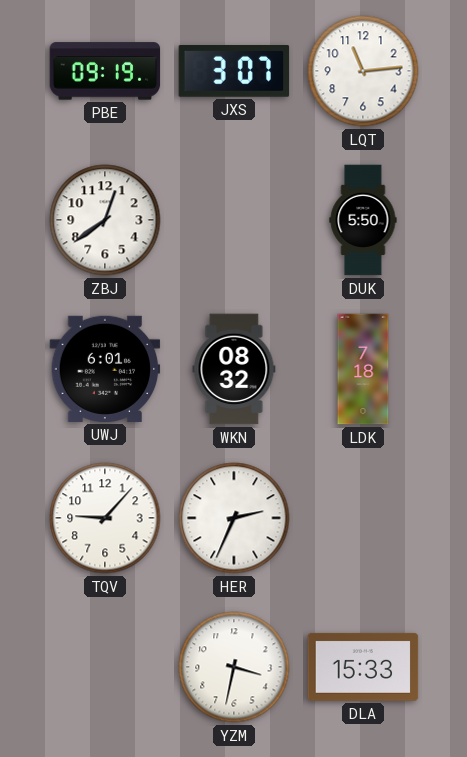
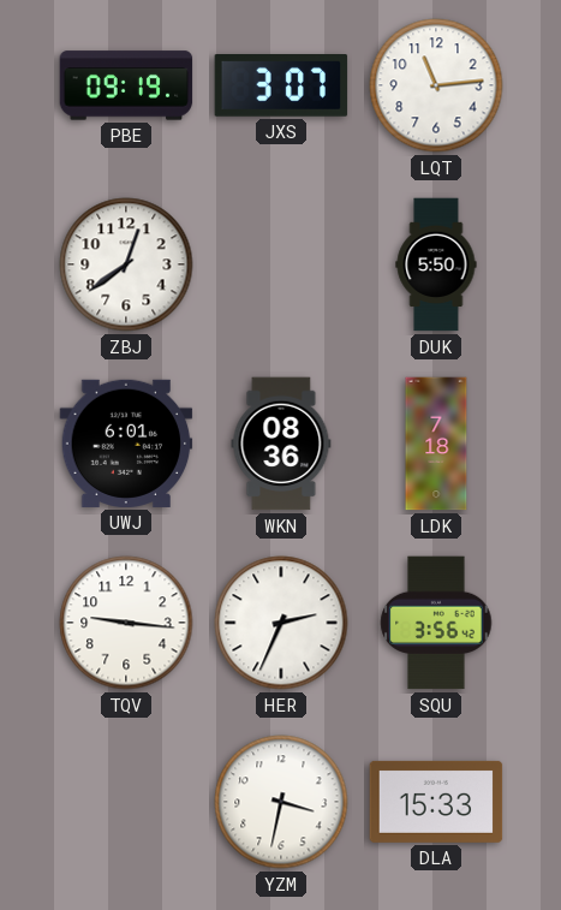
WKN: 08:32 -> 08:36 (281, 444)
TQV: 9:07 -> 9:16 (126, 623)
SQU: none -> 3:56 (436, 623)
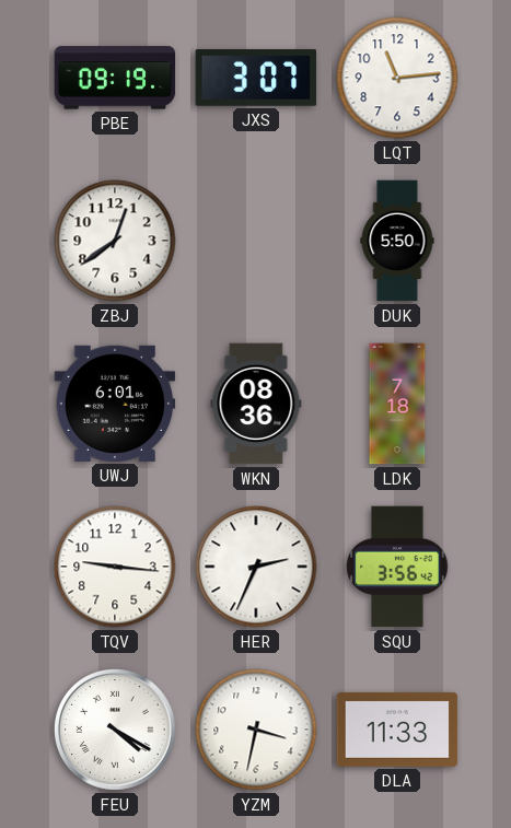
FEU: none -> 4:20 (116, 731)
DLA: 15:33 -> 11:33 (397, 730)
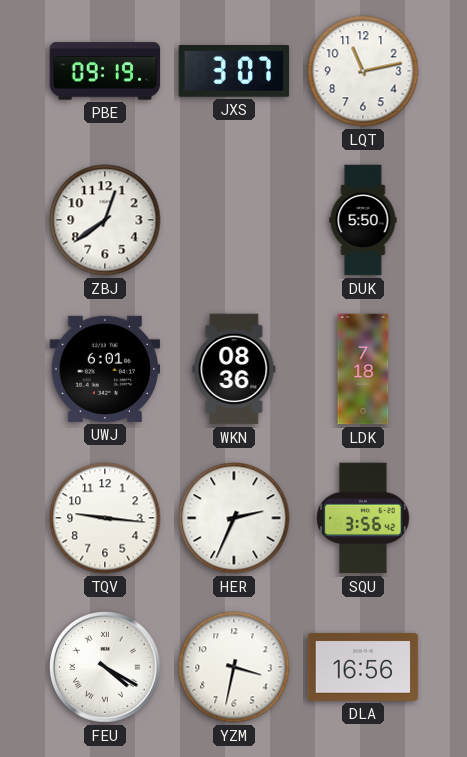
LQT: 11:14 -> 11:13 (363, 71)
DLA: 11:33 -> 16:56 (363, 667)
